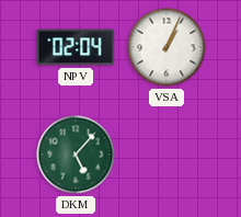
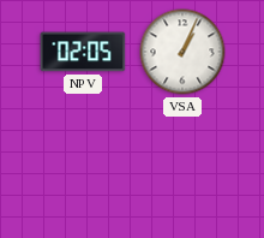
NPV: 02:04 -> 02:05 (83, 52)
DKM: 5:07 -> none (76, 155)
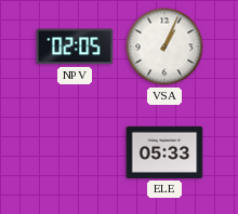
ELE: none -> 05:33 (164, 152)
